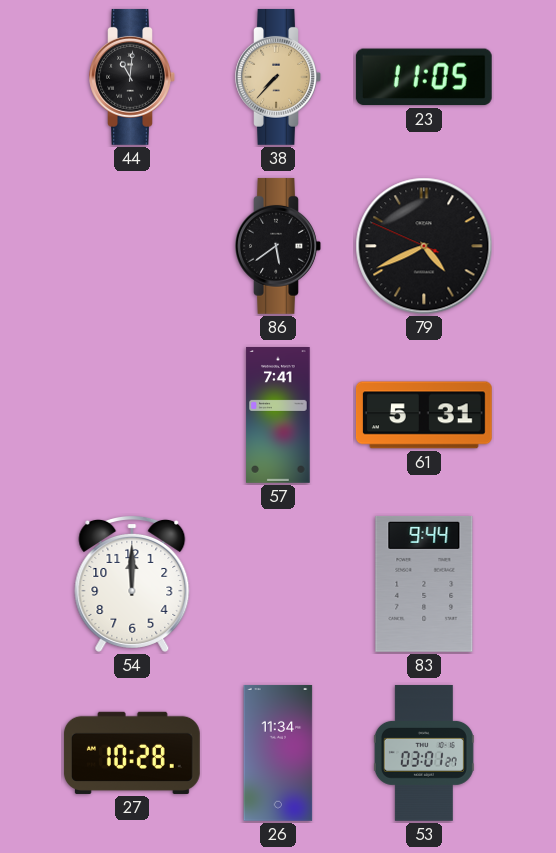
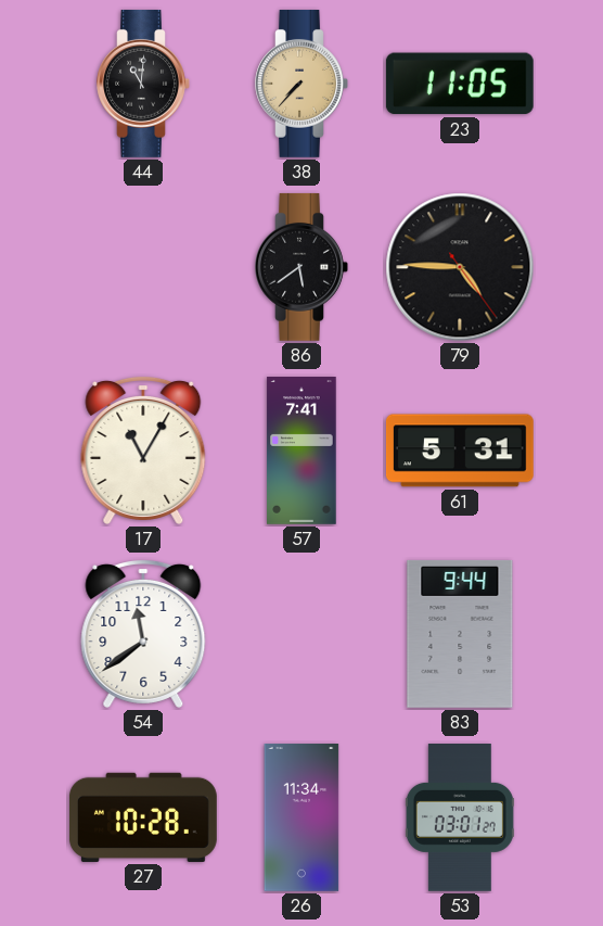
79: 4:40 -> 4:45 (460, 267)
17: none -> 11:05 (143, 449)
54: 12:00 -> 11:39 (143, 633)
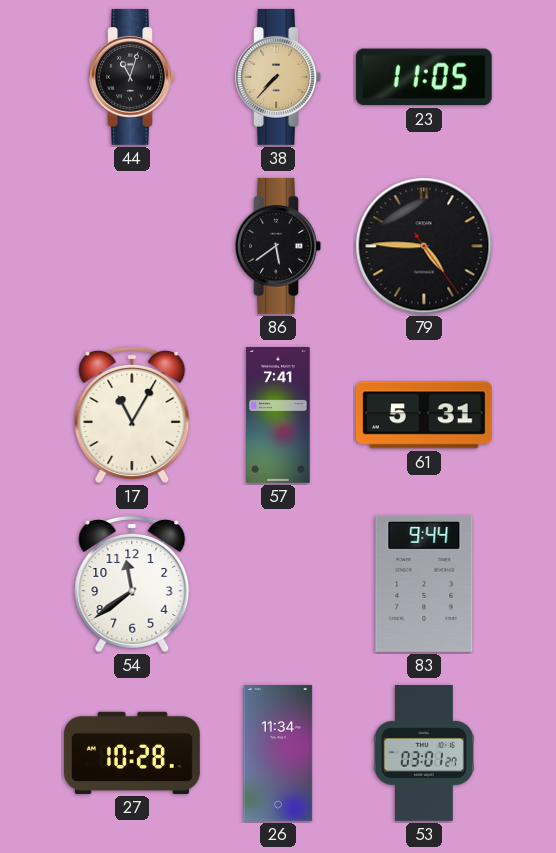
44: 11:01 -> 11:03 (132, 77)
